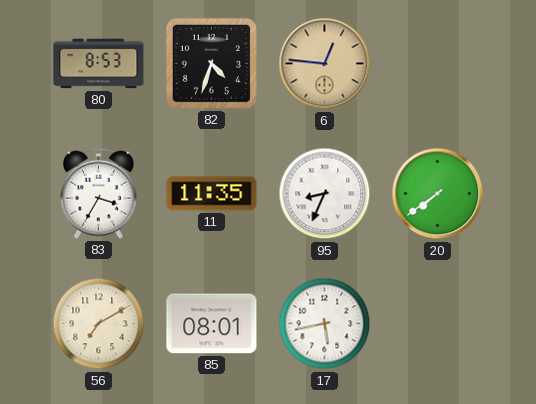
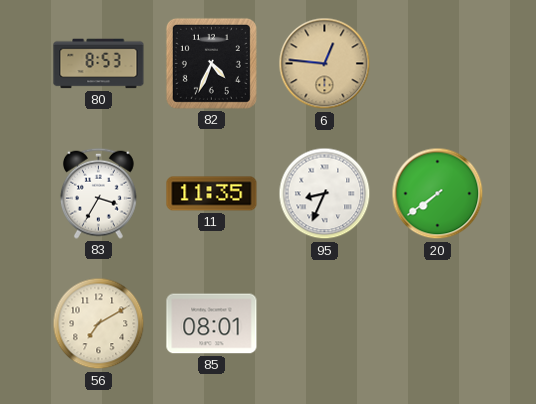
82: 4:33 -> 4:34 (211, 63)
17: 5:43 -> none (325, 324)
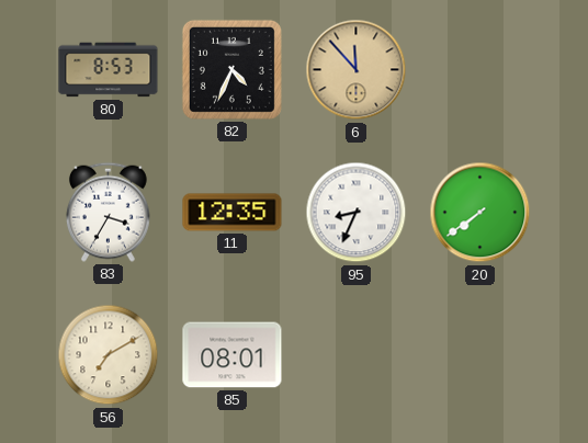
6: 12:46 -> 11:53 (357, 70)
11: 11:35 -> 12:35 (233, 213)
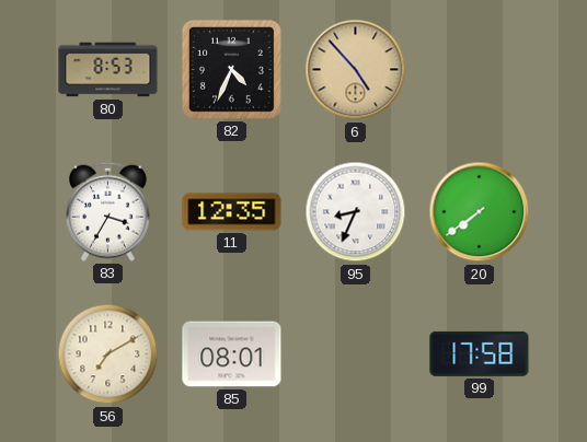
6: 11:53 -> 4:53 (356, 70)
99: none -> 17:58 (480, 353)
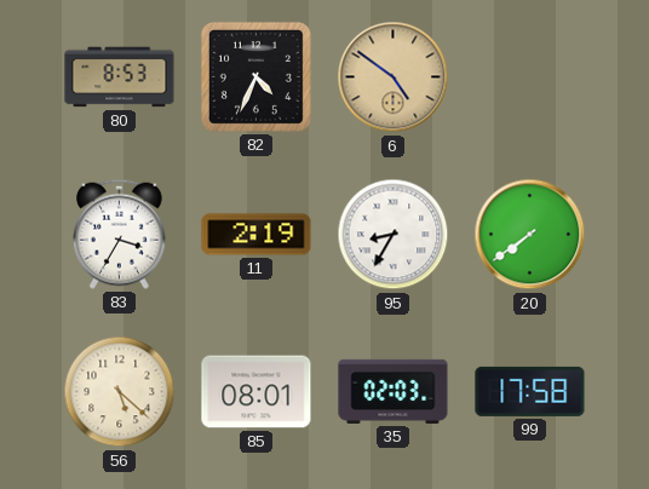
6: 4:53 -> 4:51 (394, 77)
11: 12:35 -> 2:19 (257, 235)
95: 8:34 -> 8:35 (394, 235)
56: 7:10 -> 5:22 (120, 392)
35: none -> 02:03 (394, 391)
